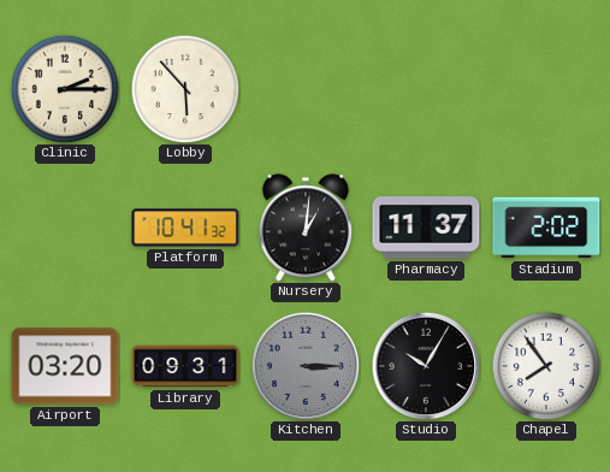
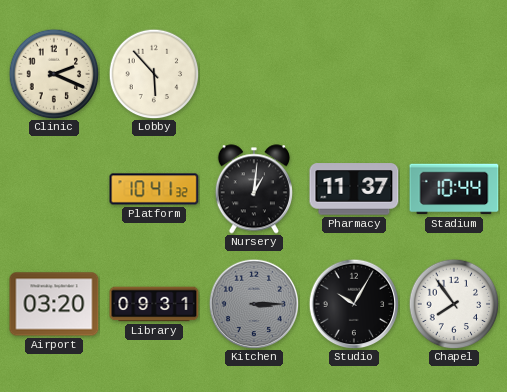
Clinic: 2:15 -> 2:19 (54, 74)
Stadium: 2:02 -> 10:44 (454, 189)
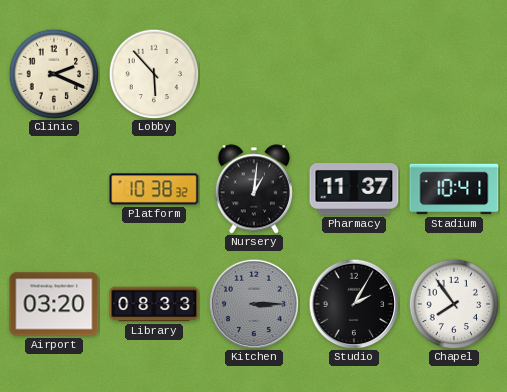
Platform: 10:41 -> 10:38 (154, 189)
Stadium: 10:44 -> 10:41 (454, 189)
Library: 09:31 -> 08:33 (154, 304)
Studio: 10:05 -> 2:05 (354, 304)
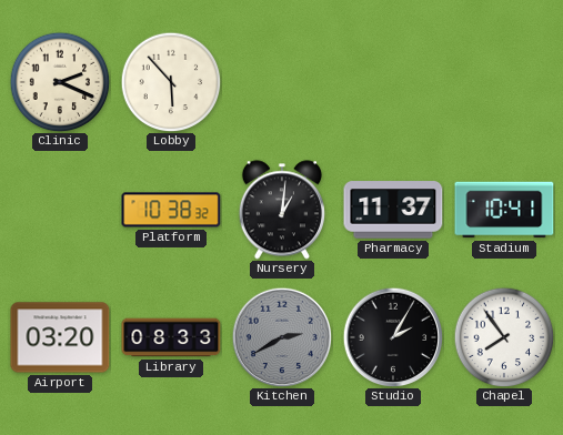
Kitchen: 3:15 -> 2:40 (282, 337)
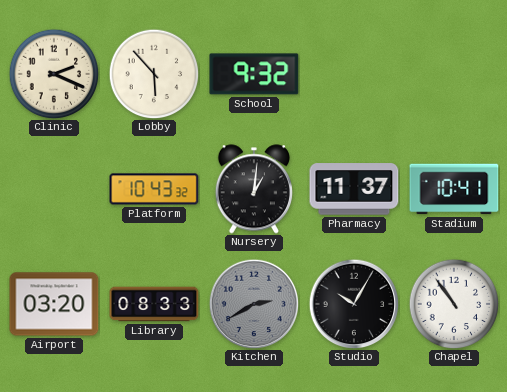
School: none -> 9:32 (254, 74)
Platform: 10:38 -> 10:43 (154, 189)
Studio: 2:05 -> 10:05 (354, 304)
Chapel: 7:54 -> 10:54 (454, 304)
